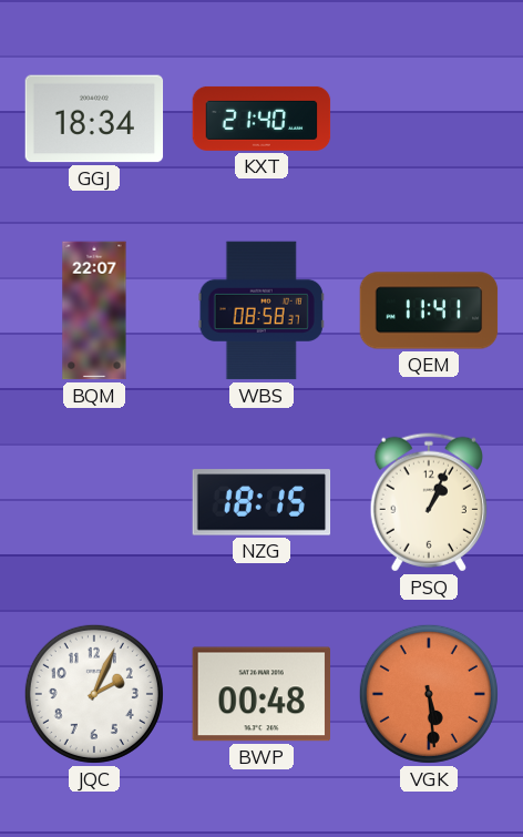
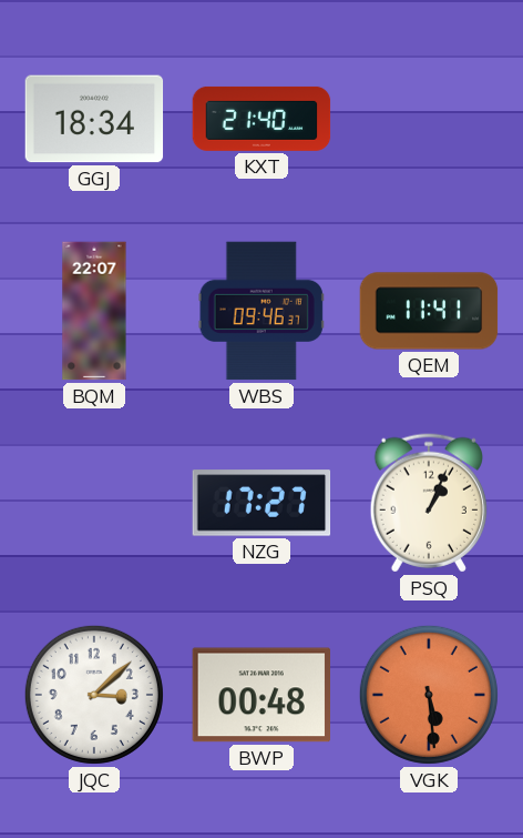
WBS: 08:58 -> 09:46 (261, 311)
NZG: 18:15 -> 17:27 (261, 503)
JQC: 2:04 -> 3:08 (94, 695)
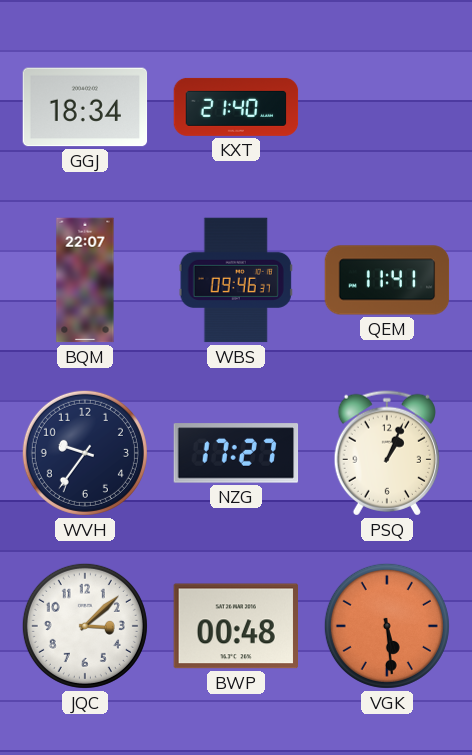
WVH: none -> 9:36 (85, 453)
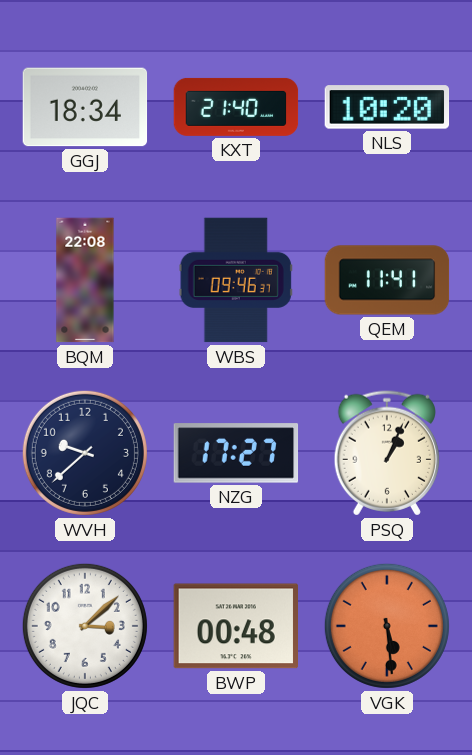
NLS: none -> 10:20 (387, 107)
BQM: 22:07 -> 22:08 (85, 280)
WVH: 9:36 -> 9:38 (85, 453)
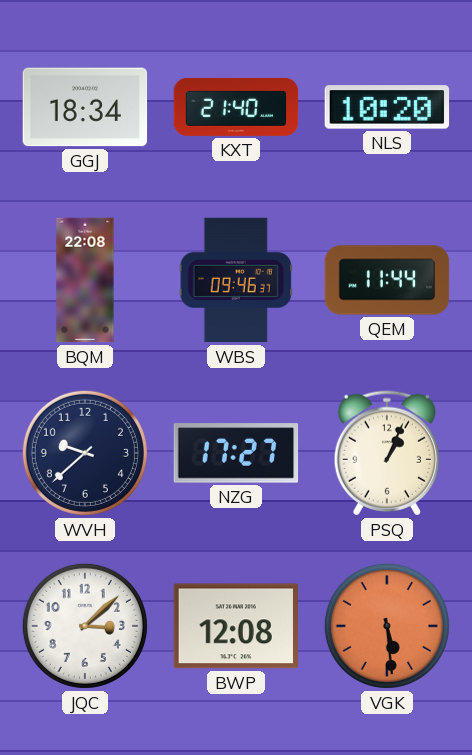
QEM: 11:41 -> 11:44 (387, 280)
BWP: 00:48 -> 12:08 (235, 626)
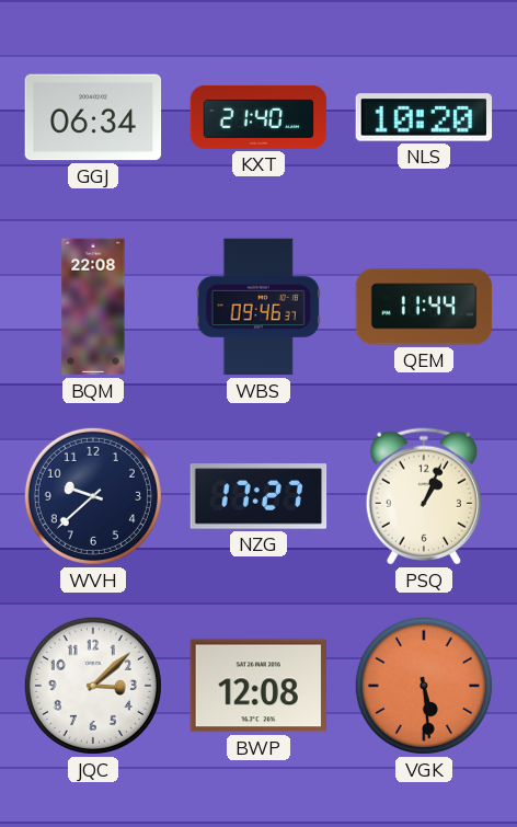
GGJ: 18:34 -> 06:34 (93, 117)
